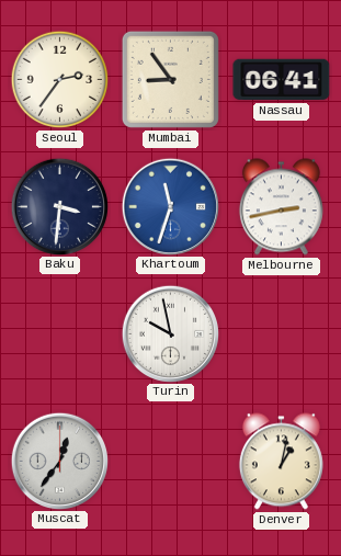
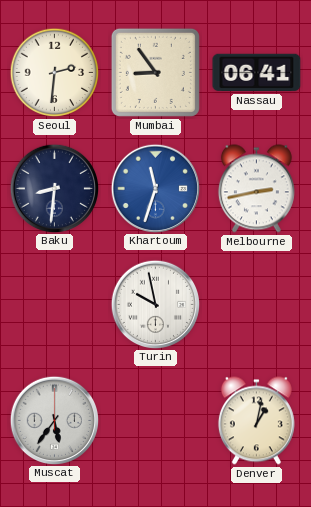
Seoul: 2:36 -> 2:31 (55, 73)
Baku: 3:31 -> 8:31 (54, 188)
Muscat: 12:36 -> 5:36 (54, 420)
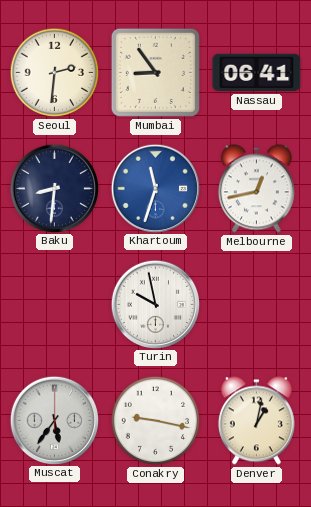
Melbourne: 2:43 -> 12:43 (256, 189)
Conakry: none -> 9:17 (156, 421)
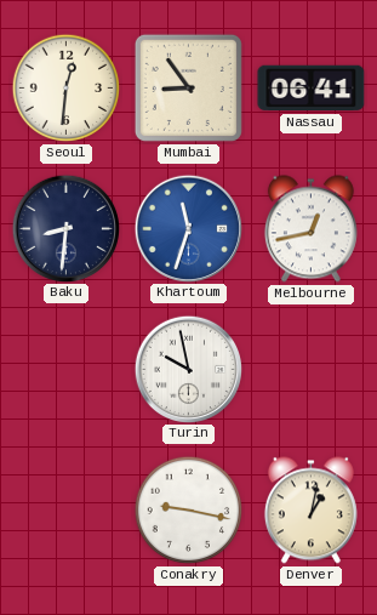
Seoul: 2:31 -> 12:31 (67, 89)
Muscat: 5:36 -> none (54, 420)
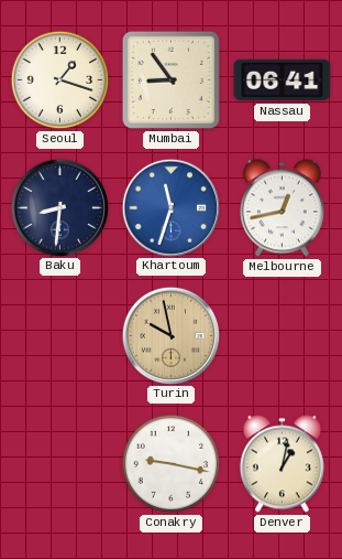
Seoul: 12:31 -> 1:18 (60, 80)
Turin dial: white -> champagne (170, 335)
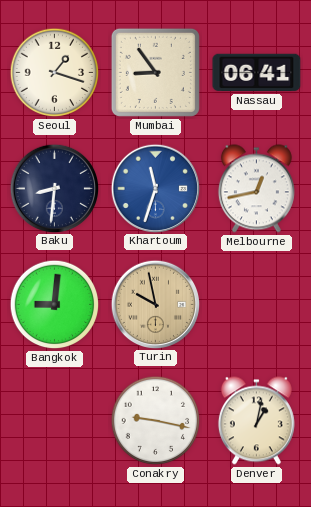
Bangkok: none -> 9:01 (55, 305)
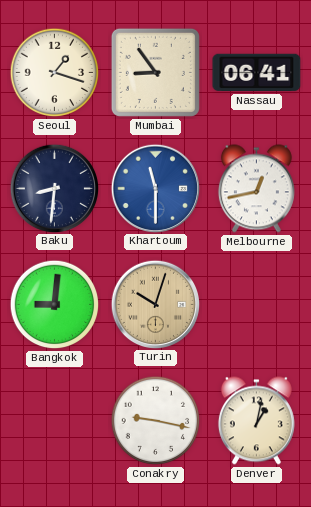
Khartoum: 11:33 -> 11:30 (155, 188)
Turin: 9:58 -> 10:03 (155, 304)
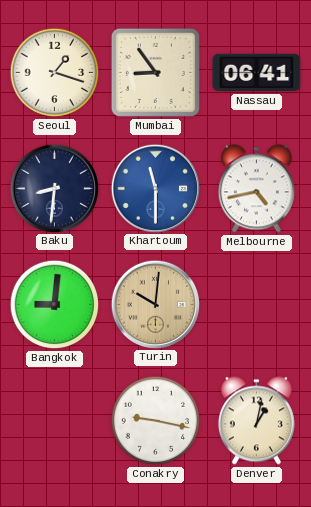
Melbourne: 12:43 -> 4:43 (256, 189)
Turin: 10:03 -> 10:01 (155, 304)
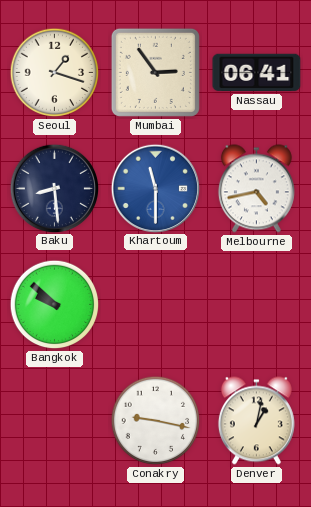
Mumbai: 8:54 -> 2:54 (155, 72)
Baku: 8:31 -> 8:29 (54, 188)
Bangkok: 9:01 -> 9:52 (55, 305)
Turin: 10:01 -> none (155, 304)
